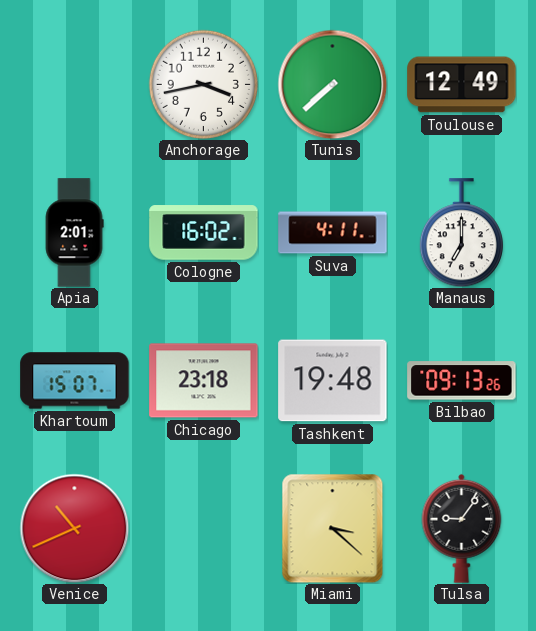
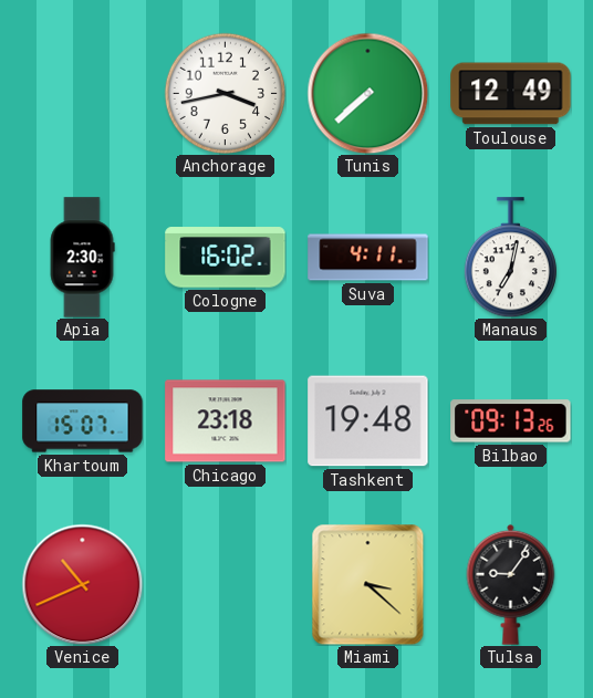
Apia: 2:01 -> 2:30 (82, 258)
Manaus: 7:00 -> 7:02 (510, 258)
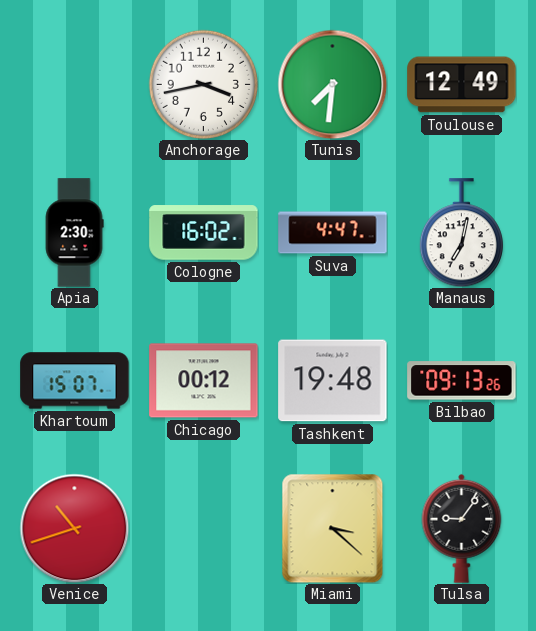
Tunis: 7:38 -> 7:31 (332, 84)
Suva: 4:11 -> 4:47 (333, 233)
Chicago: 23:18 -> 00:12 (204, 381)
Venice: 10:41 -> 10:42 (74, 528)
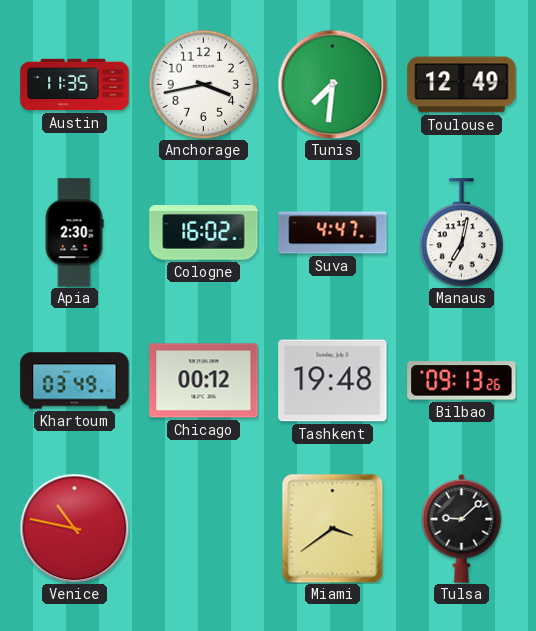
Austin: none -> 11:35 (75, 85)
Khartoum: 15:07 -> 03:49 (75, 381)
Venice: 10:42 -> 10:47 (74, 528)
Miami: 3:22 -> 3:39 (333, 528)
Tulsa: 9:06 -> 9:08 (462, 528)
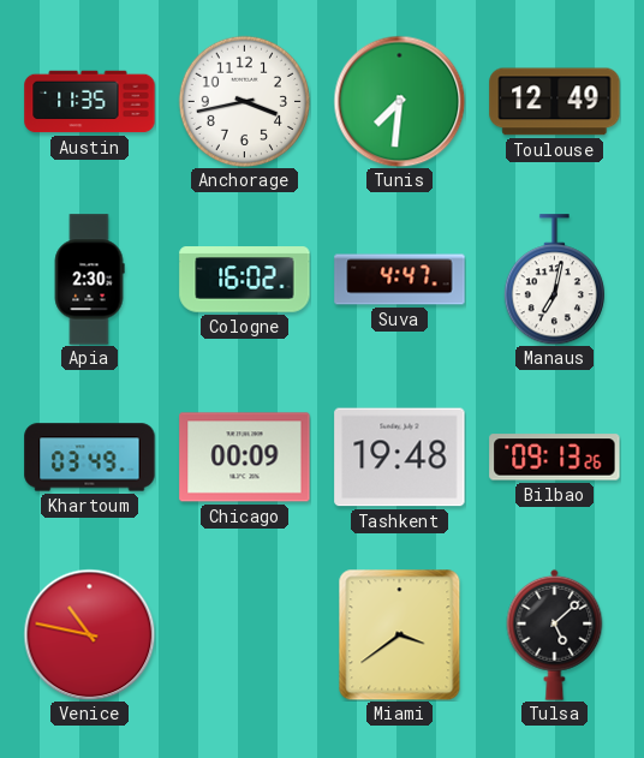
Chicago: 00:12 -> 00:09 (245, 458)
Tulsa: 9:08 -> 5:08 (555, 634)
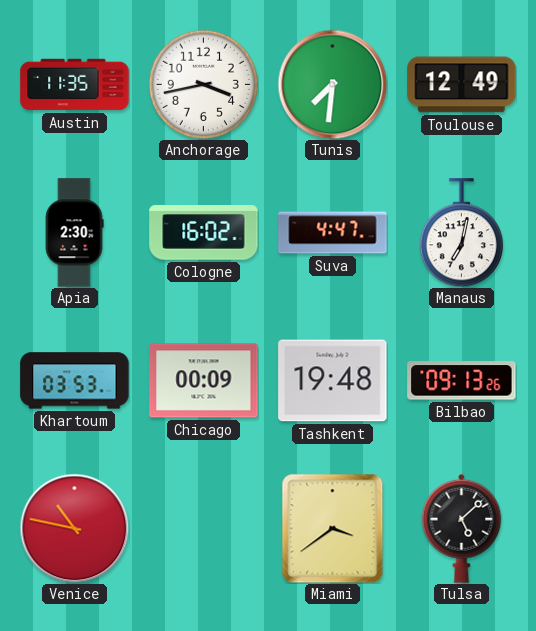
Khartoum: 03:49 -> 03:53 (75, 381)
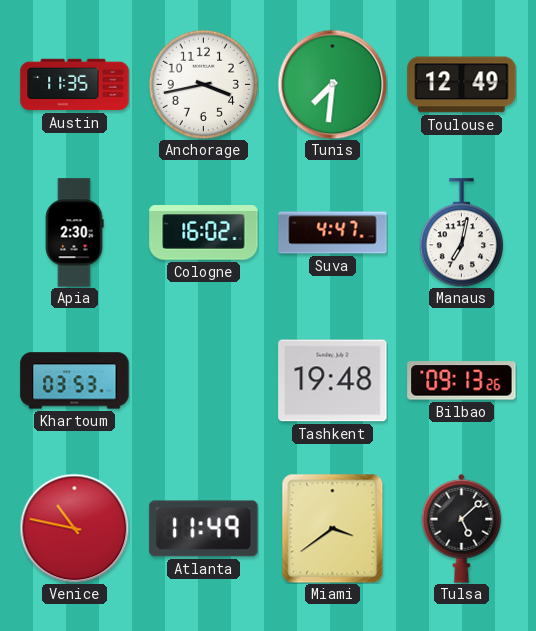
Chicago: 00:09 -> none (204, 381)
Atlanta: none -> 11:49 (204, 529)
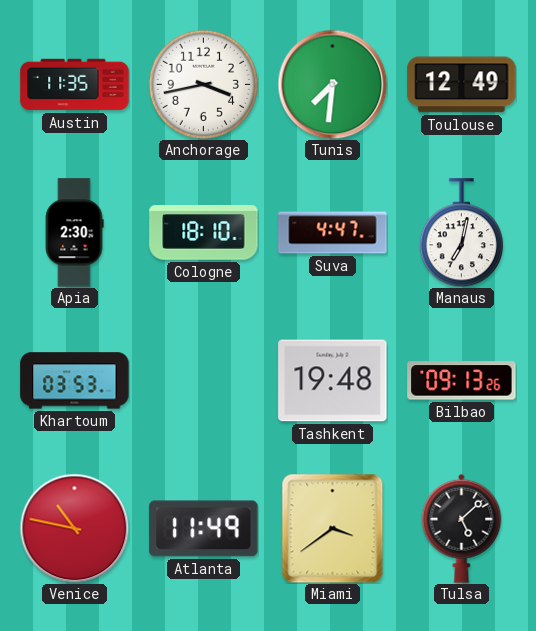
Cologne: 16:02 -> 18:10 (204, 233)
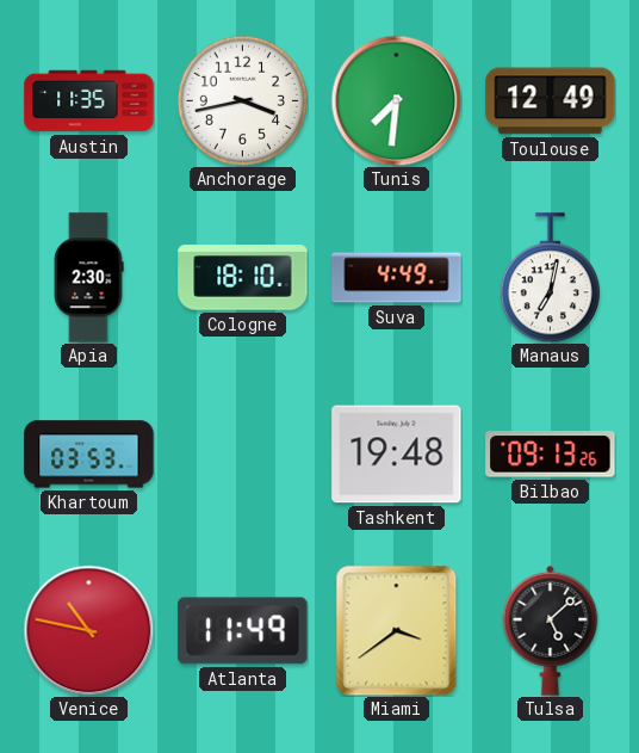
Suva: 4:47 -> 4:49 (397, 278)
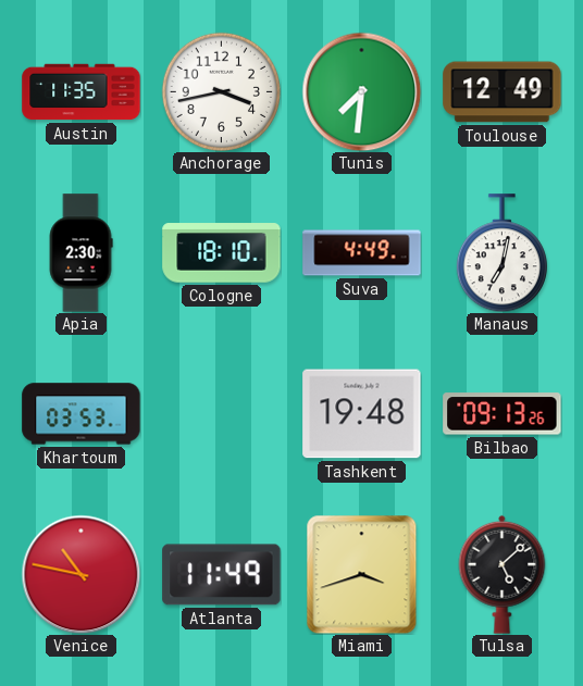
Miami: 3:39 -> 3:42 (362, 574)
